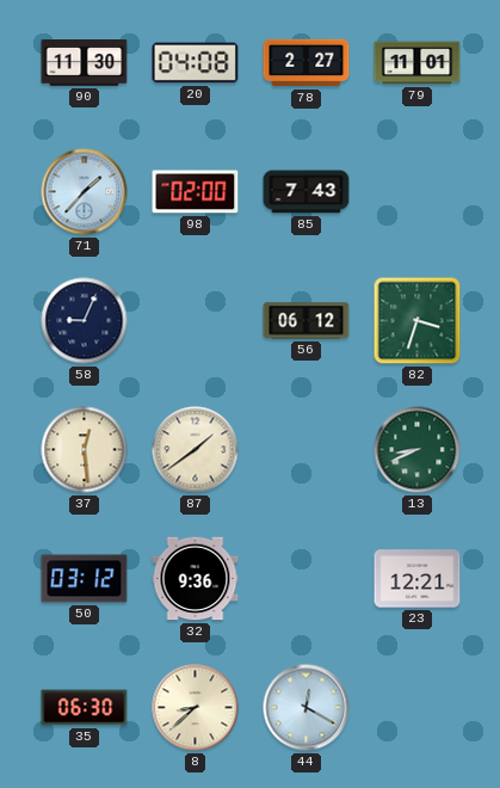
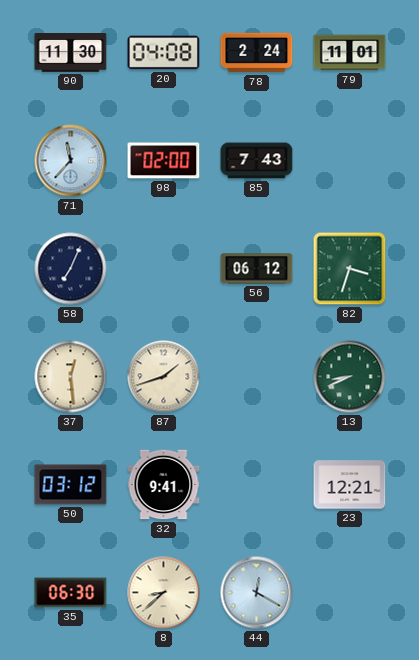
78: 2:27 -> 2:24 (257, 53)
71: 1:37 -> 11:37 (71, 161)
58: 9:04 -> 7:04 (71, 269)
87: 1:39 -> 1:42 (164, 377)
32: 9:36 -> 9:41 (164, 485)
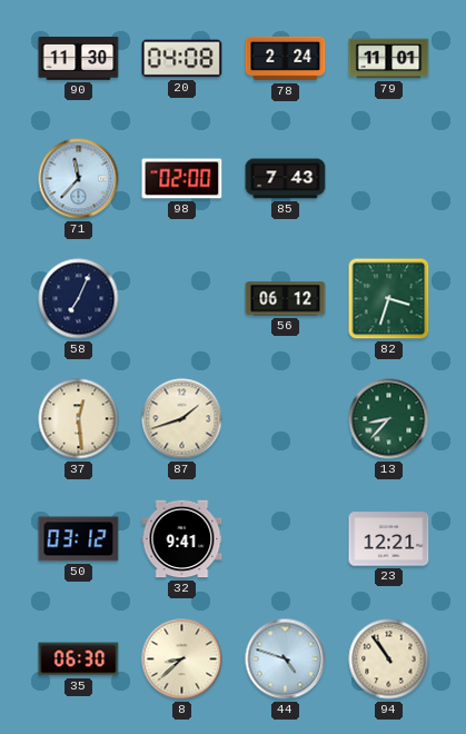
13: 8:41 -> 8:37 (389, 419)
44: 12:20 -> 4:48 (286, 659)
94: none -> 10:54 (389, 659)
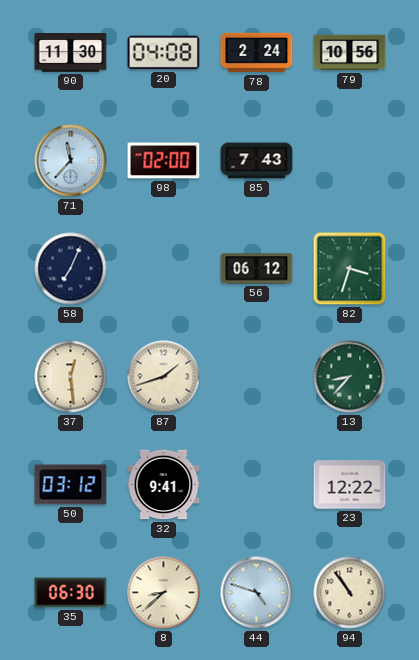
79: 11:01 -> 10:56 (350, 53)
23: 12:21 -> 12:22 (350, 485)
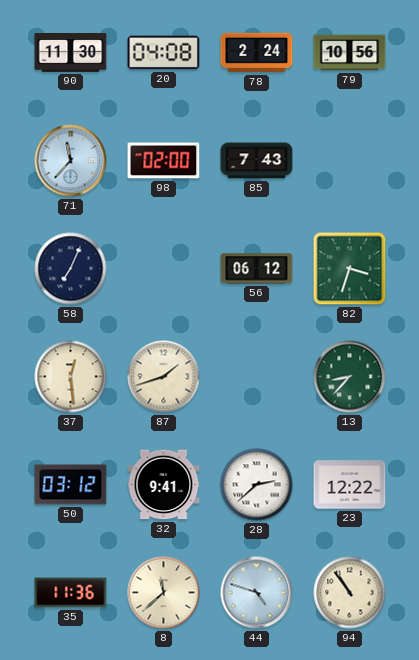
28: none -> 2:38 (257, 485)
35: 06:30 -> 11:36 (71, 593)
8: 8:38 -> 11:38 (164, 593)
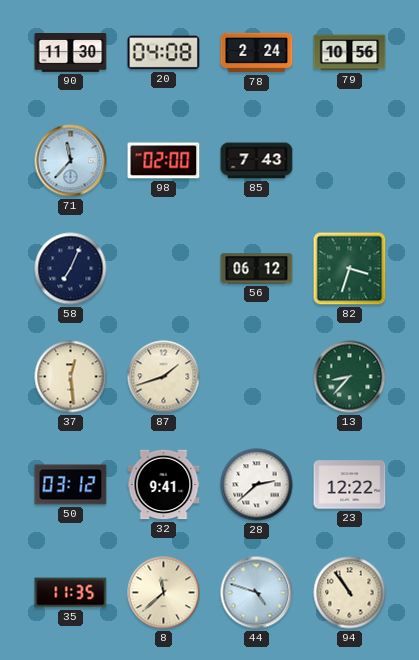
35: 11:36 -> 11:35 (71, 593)
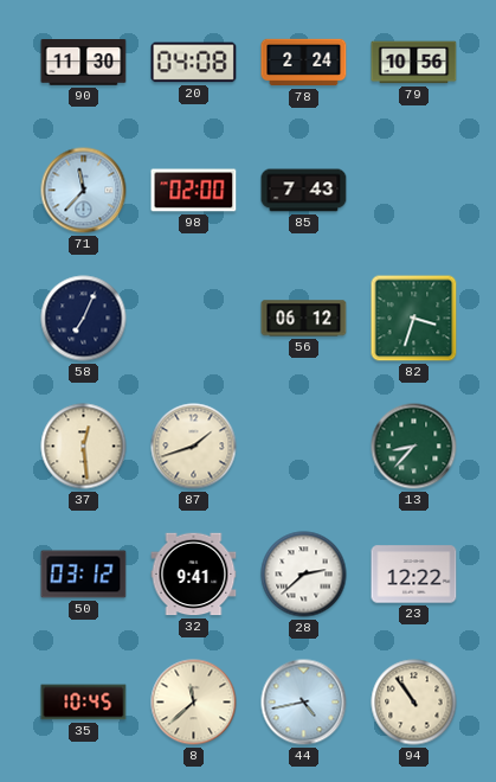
35: 11:35 -> 10:45 (84, 703)
44: 4:48 -> 4:43 (304, 703)
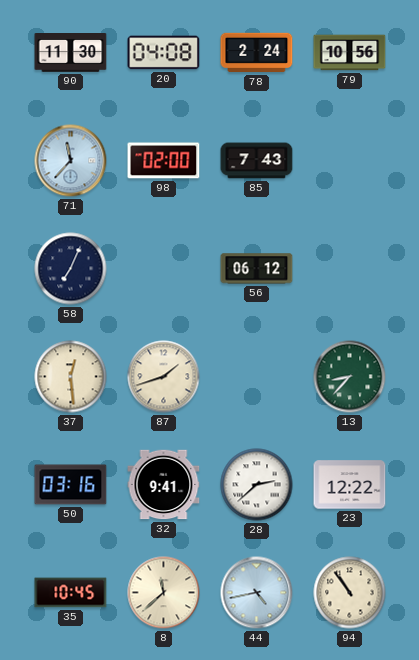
82: 3:33 -> none (414, 319)
50: 03:12 -> 03:16 (71, 485)
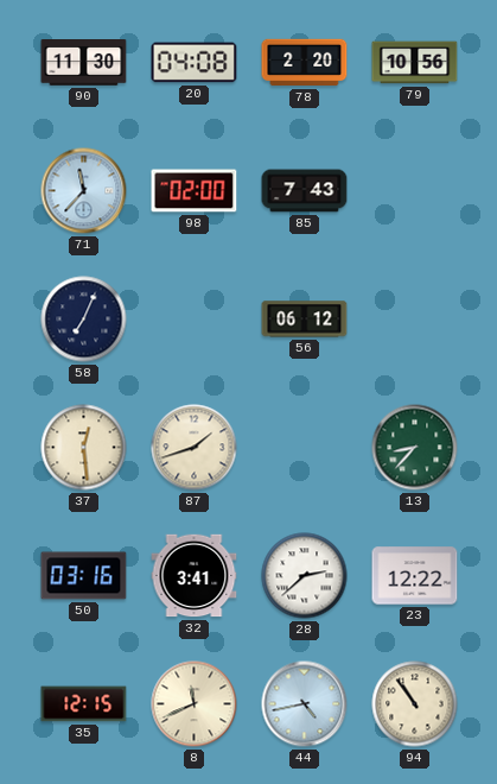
78: 2:24 -> 2:20 (305, 63)
32: 9:41 -> 3:41 (195, 576)
35: 10:45 -> 12:15 (84, 704)
8: 11:38 -> 11:41 (195, 704)
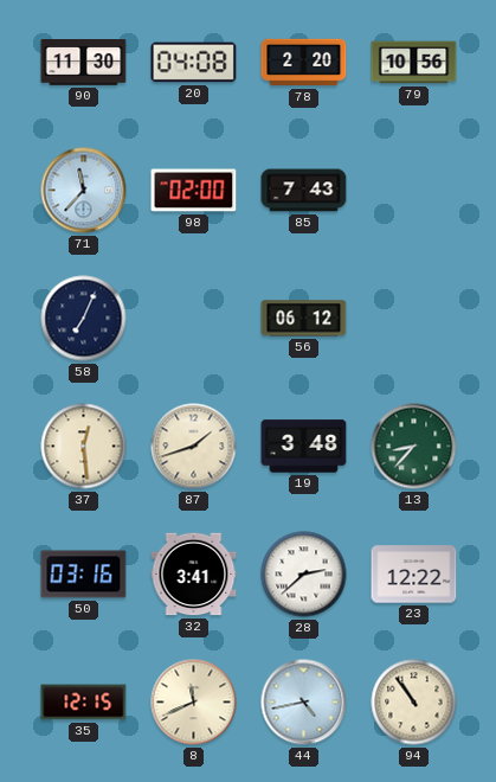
19: none -> 3:48 (304, 447)
